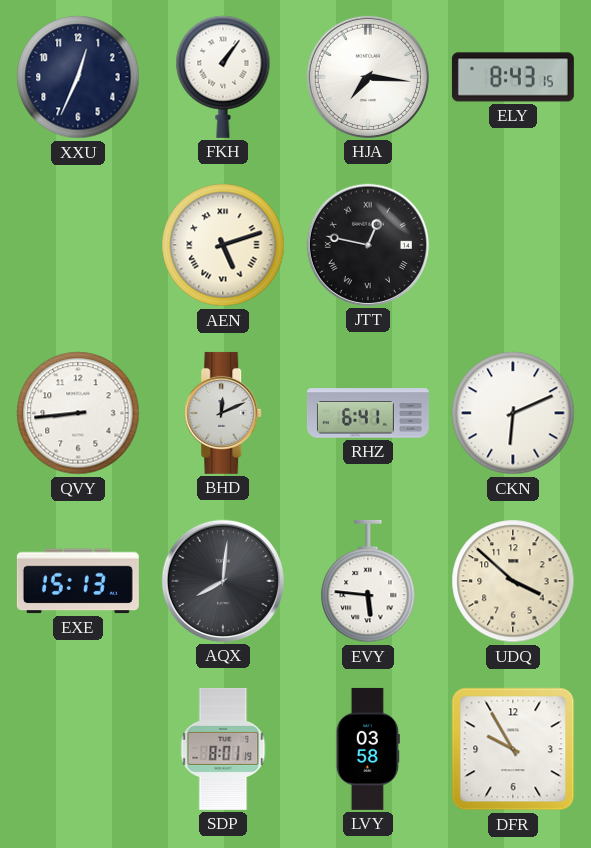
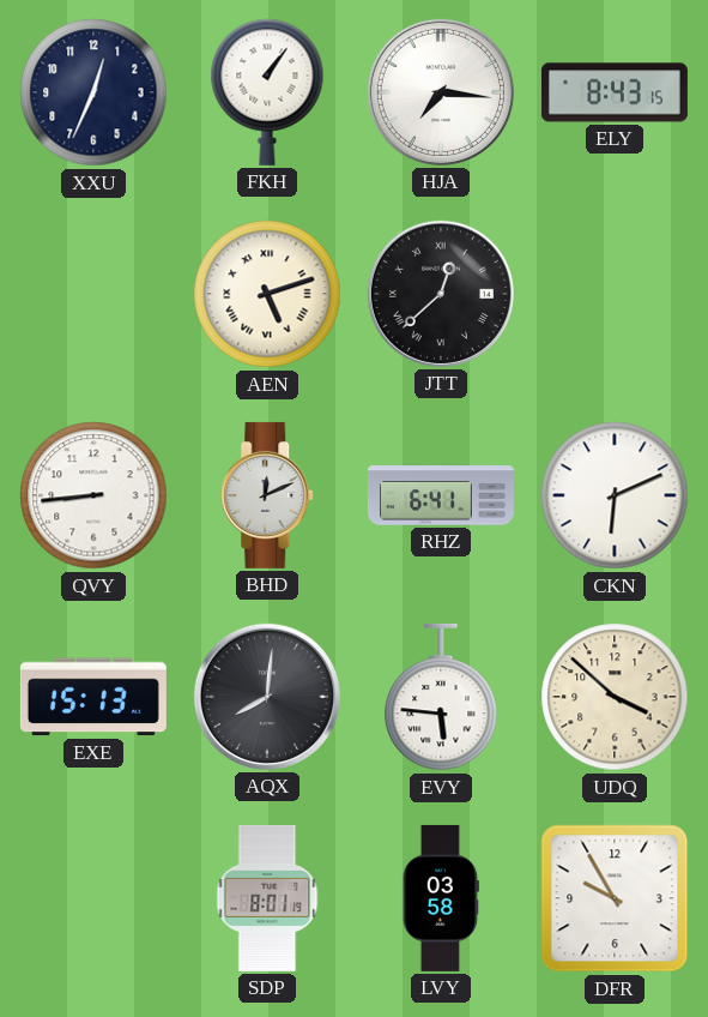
JTT: 12:47 -> 12:38 (441, 294)
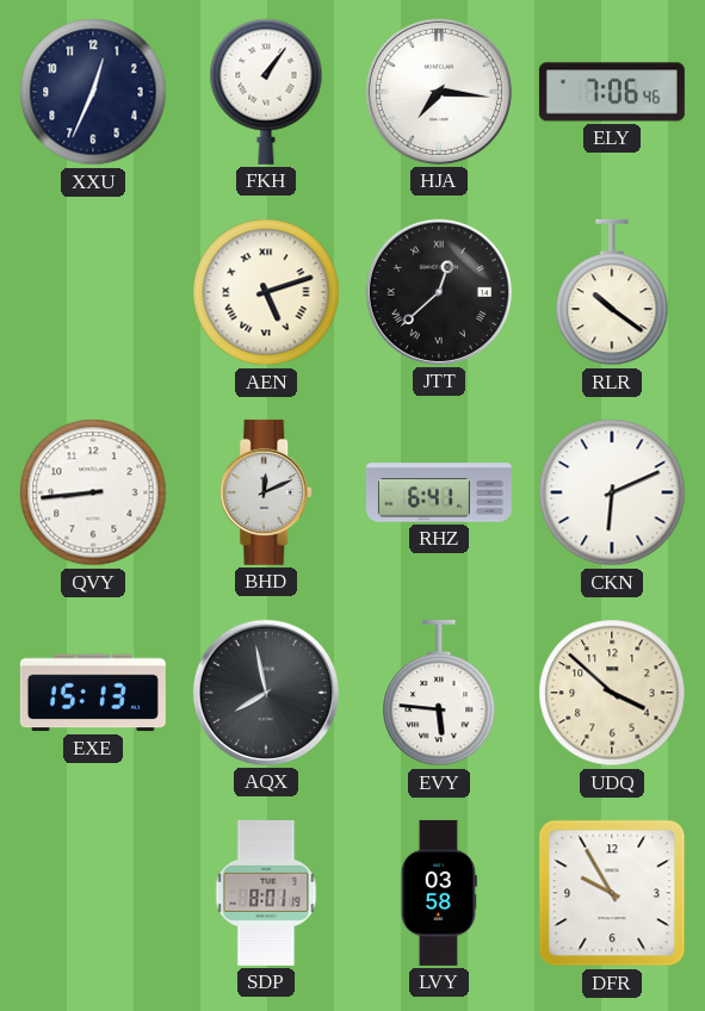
ELY: 8:43 -> 7:06 (612, 92)
RLR: none -> 10:21 (612, 292)
AQX: 8:01 -> 7:58 (266, 693)
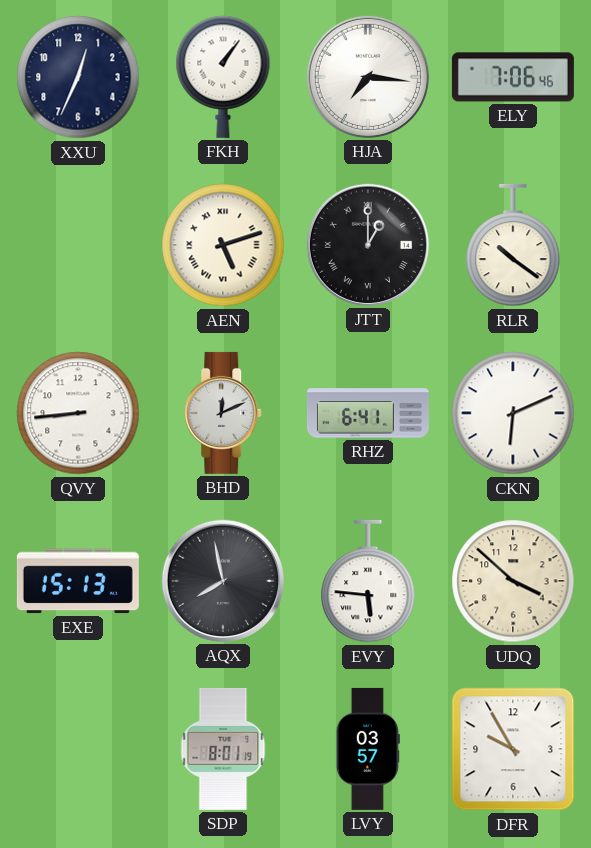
JTT: 12:38 -> 1:00 (368, 245)
LVY: 03:58 -> 03:57 (368, 749)
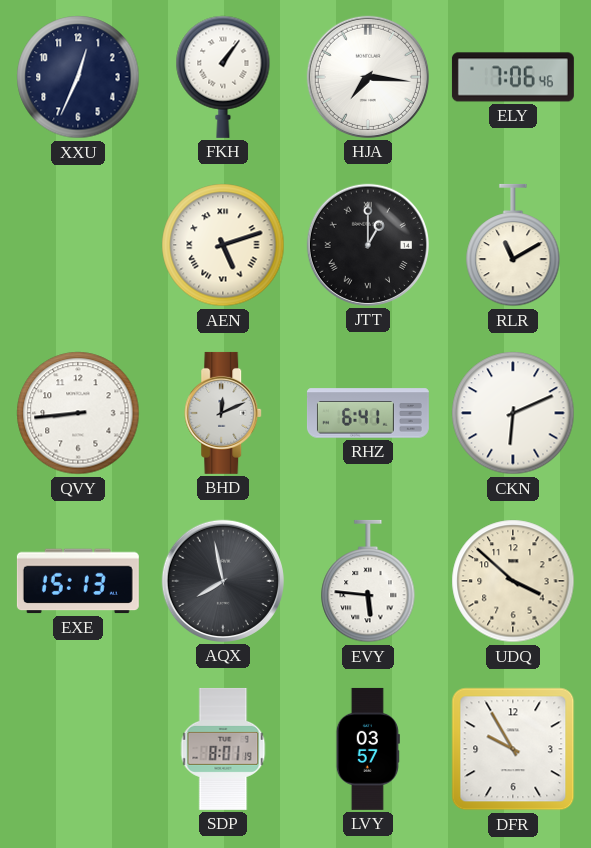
RLR: 10:21 -> 11:10 (513, 245)
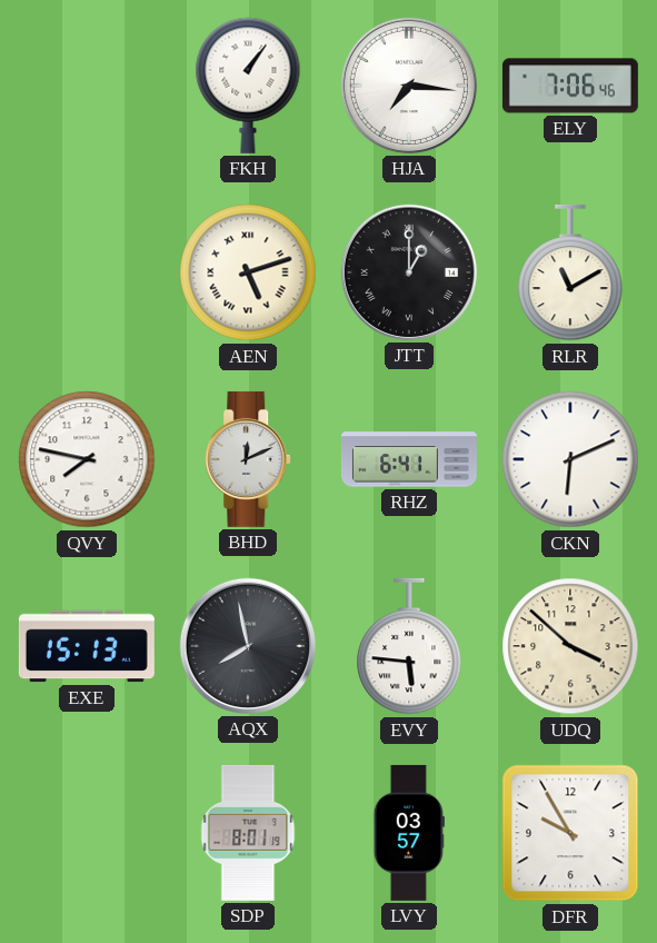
XXU: 12:34 -> none (78, 77)
QVY: 8:44 -> 7:47 (87, 459)
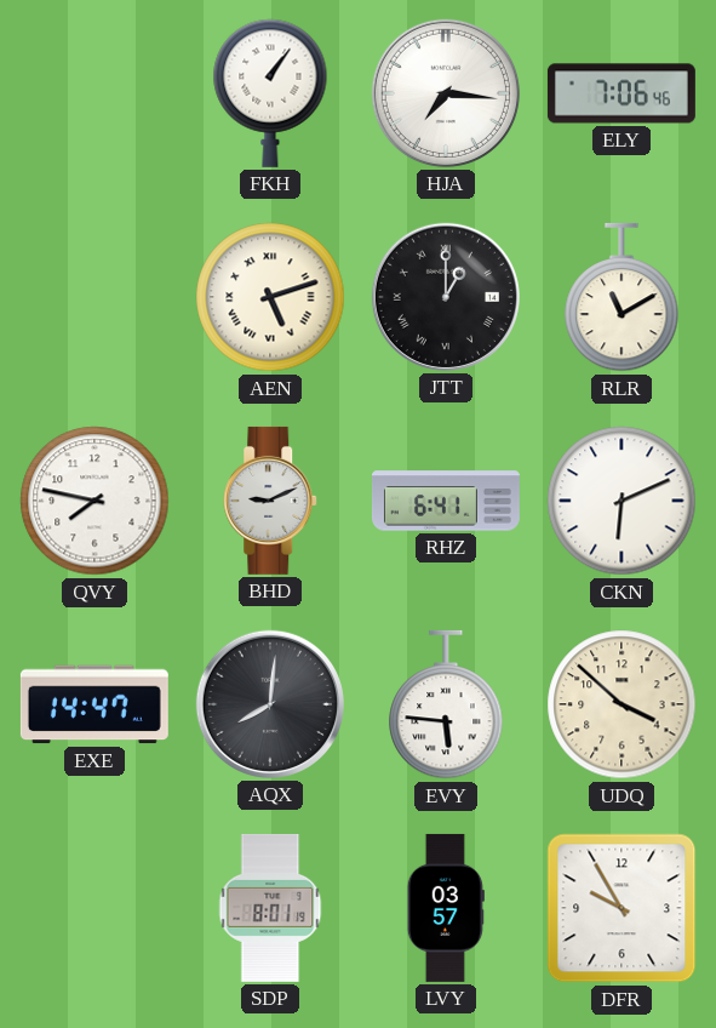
BHD: 12:11 -> 9:11 (271, 501)
EXE: 15:13 -> 14:47 (94, 704)
AQX: 7:58 -> 8:01 (270, 704)
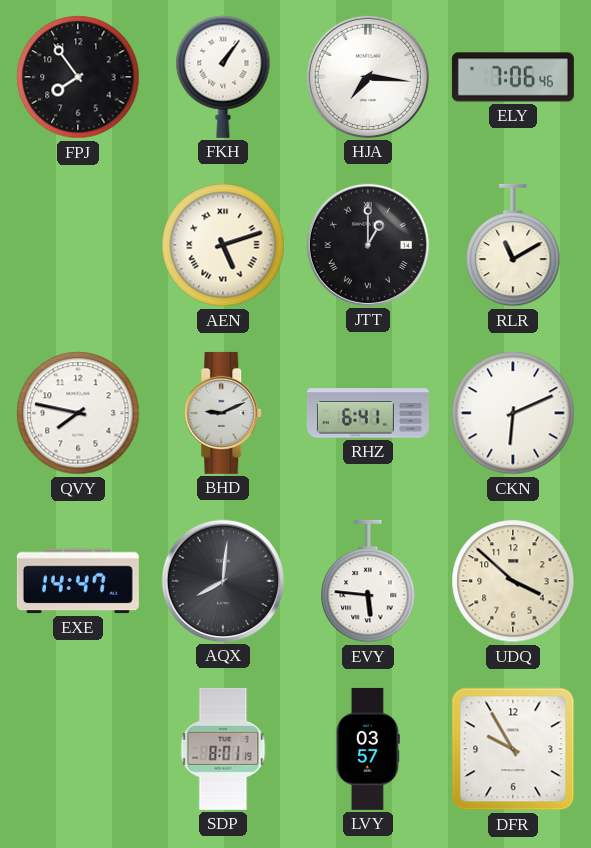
FPJ: none -> 7:54 (78, 77)
